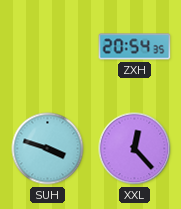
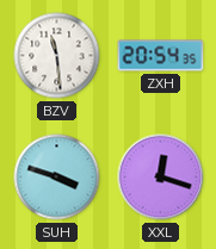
BZV: none -> 11:29 (57, 56)
XXL: 12:23 -> 12:18 (161, 178)
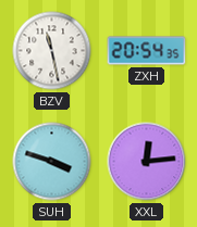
BZV: 11:29 -> 11:28 (52, 51)
XXL: 12:18 -> 12:14 (147, 162)
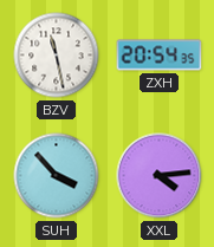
SUH: 3:48 -> 3:53 (57, 176)
XXL: 12:14 -> 4:14 (160, 176)
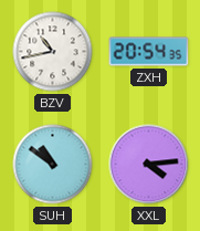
BZV: 11:28 -> 10:43 (53, 52)
SUH: 3:53 -> 10:51 (53, 165)
